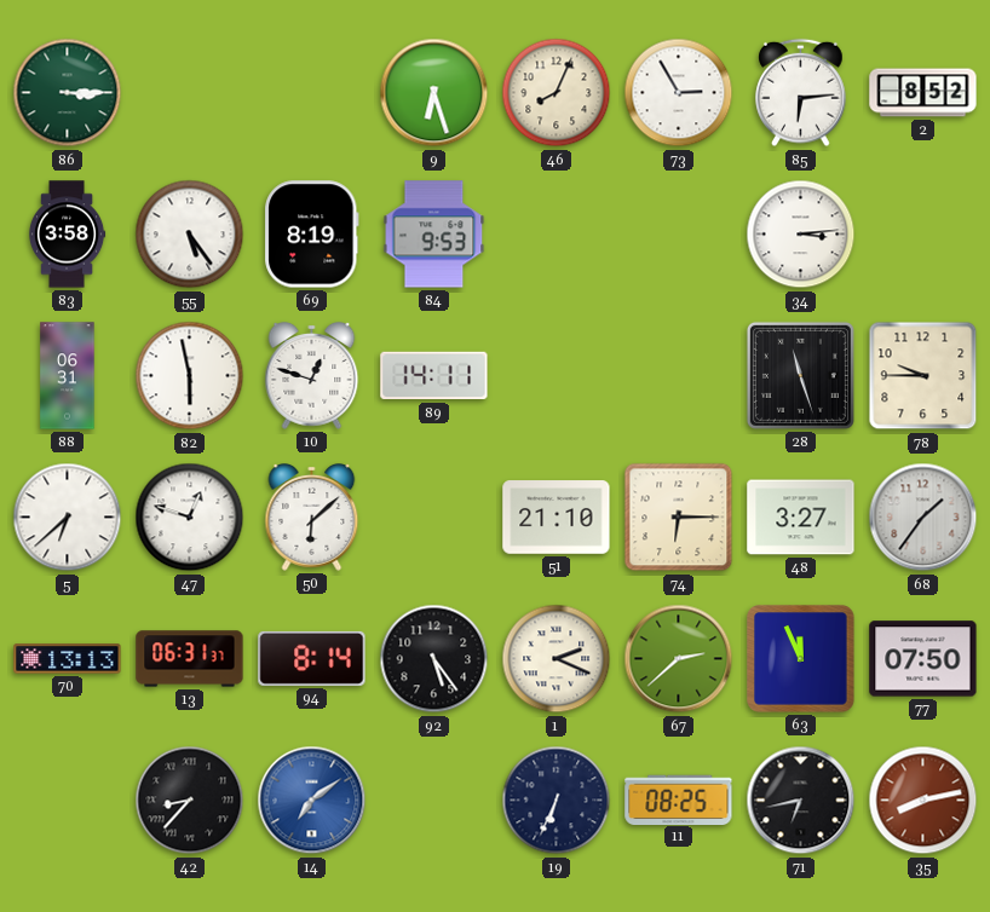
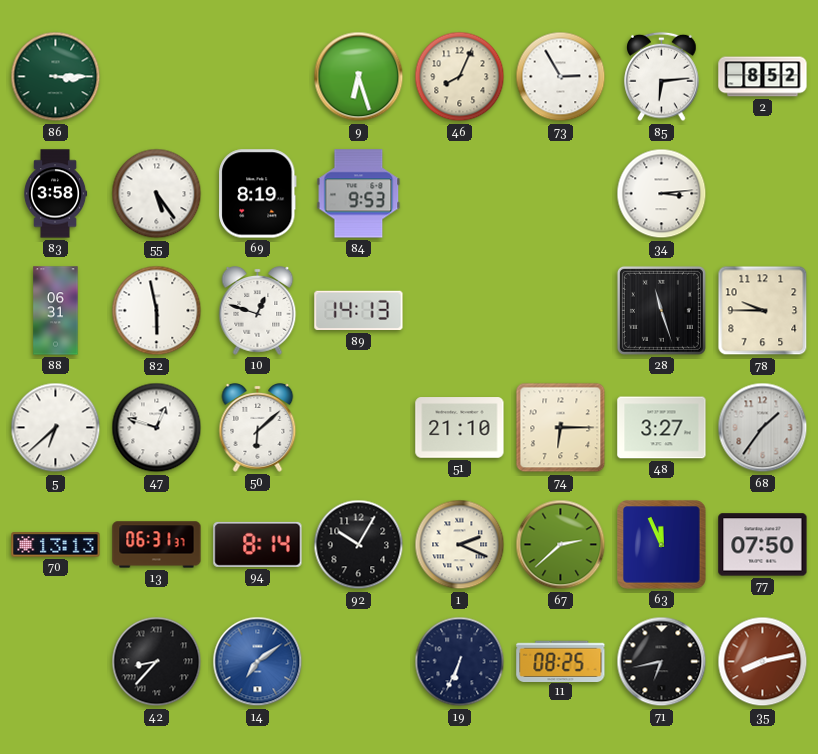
89: 14:11 -> 14:13 (359, 311)
92: 5:24 -> 10:05 (359, 545)
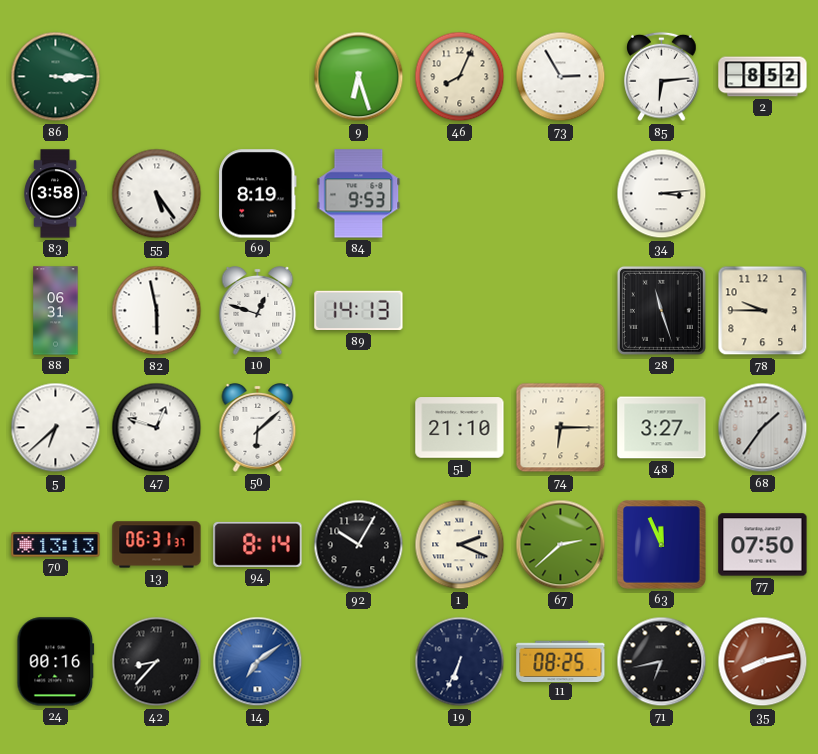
24: none -> 00:16 (56, 662)
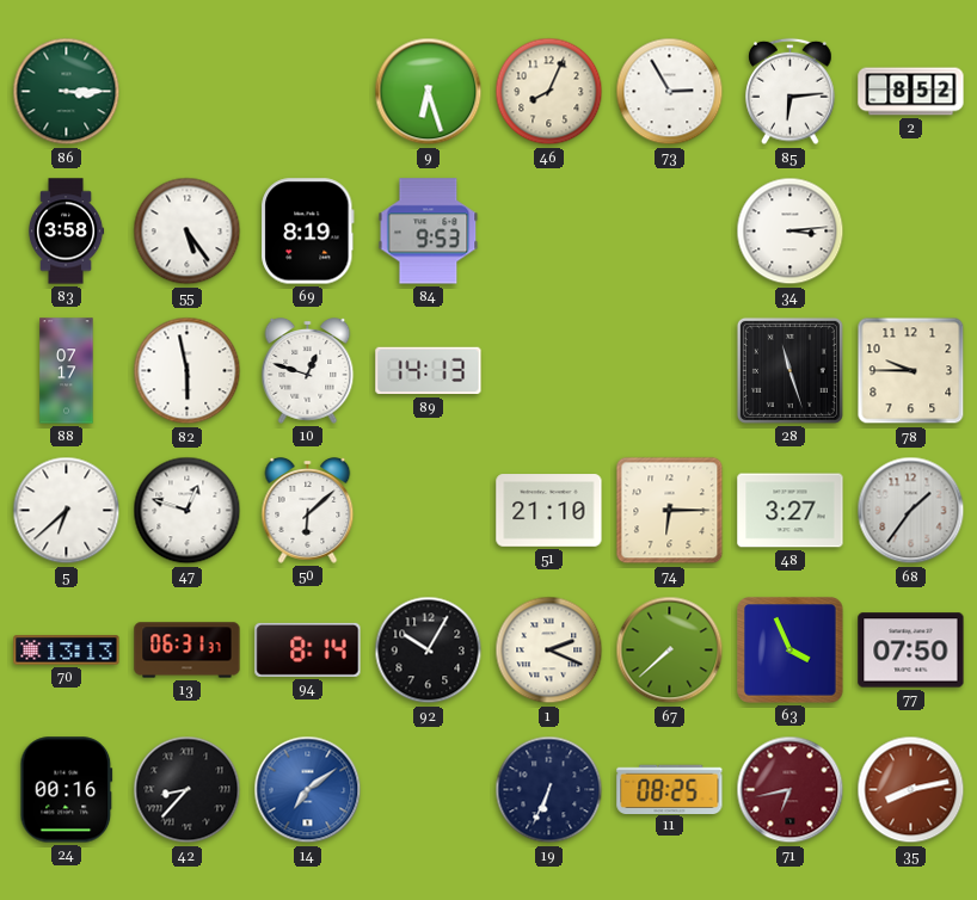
88: 06:31 -> 07:17 (67, 371)
67: 2:38 -> 7:38 (670, 651)
63: 11:56 -> 3:56 (791, 651)
71 dial: black -> burgundy (791, 790)
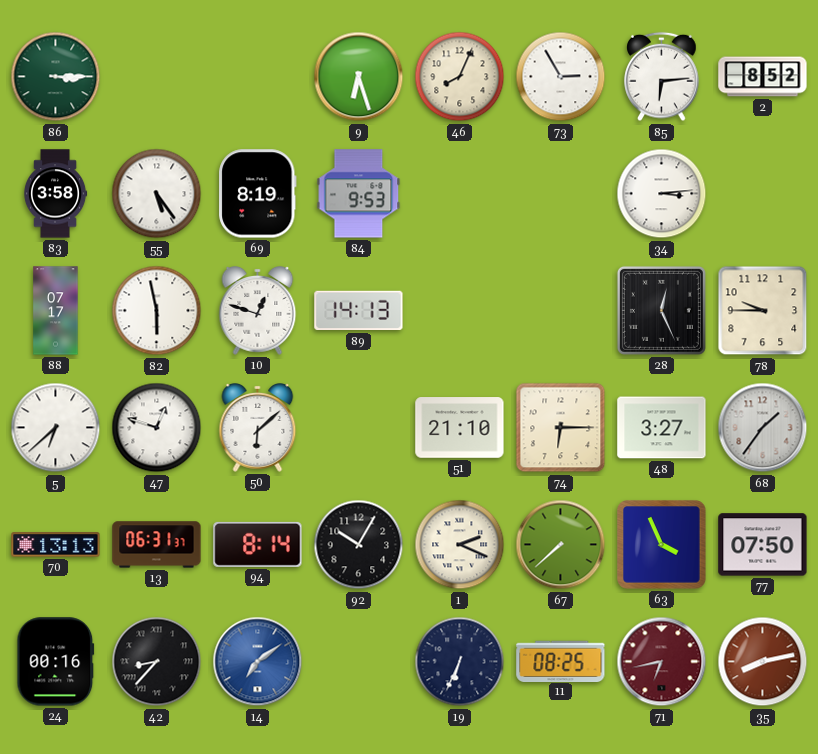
28: 11:27 -> 12:26 (661, 310)
